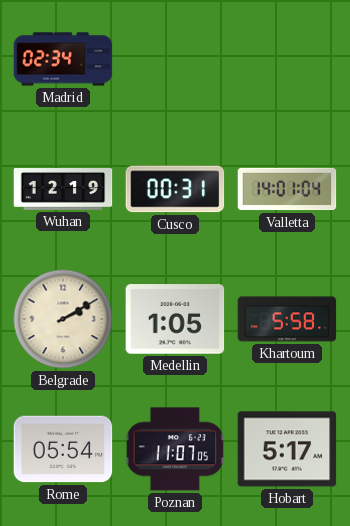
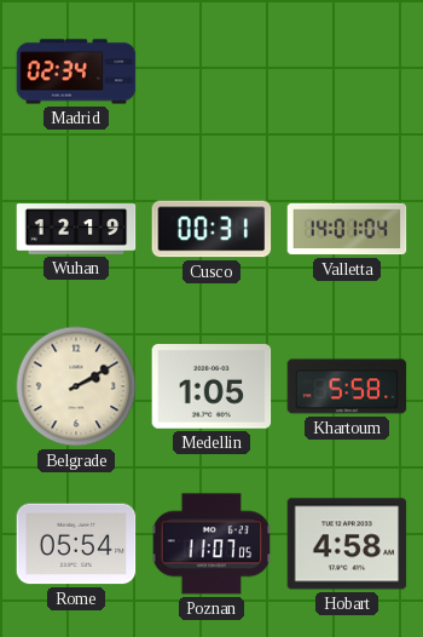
Hobart: 5:17 -> 4:58 (347, 544)
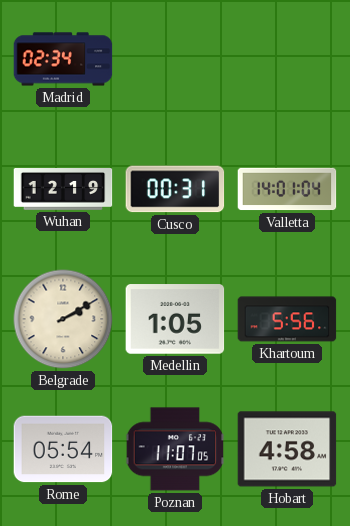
Khartoum: 5:58 -> 5:56 (287, 319)
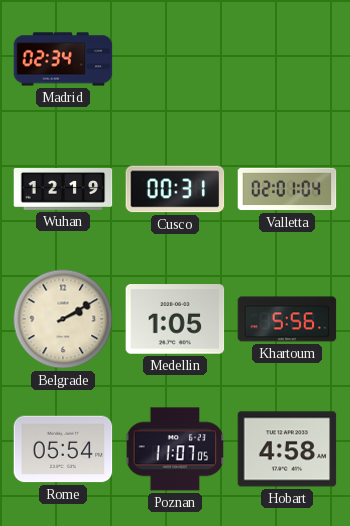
Valletta: 14:01 -> 02:01 (287, 189)
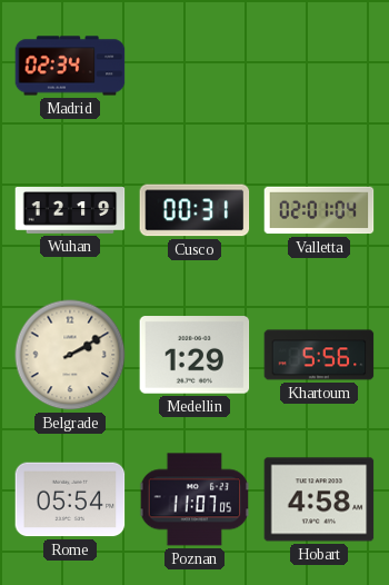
Medellin: 1:05 -> 1:29 (194, 355)
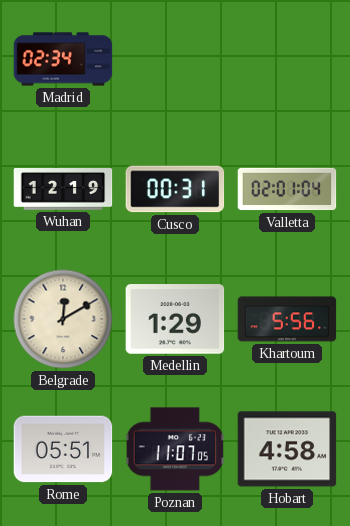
Belgrade: 2:10 -> 12:10 (63, 319)
Rome: 05:54 -> 05:51 (63, 449)
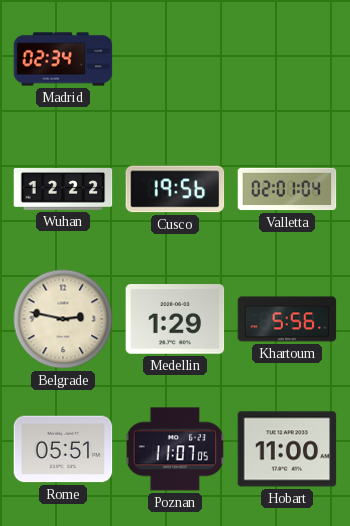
Wuhan: 12:19 -> 12:22 (63, 190)
Cusco: 00:31 -> 19:56 (175, 189)
Belgrade: 12:10 -> 2:47 (63, 319)
Hobart: 4:58 -> 11:00 (287, 449)
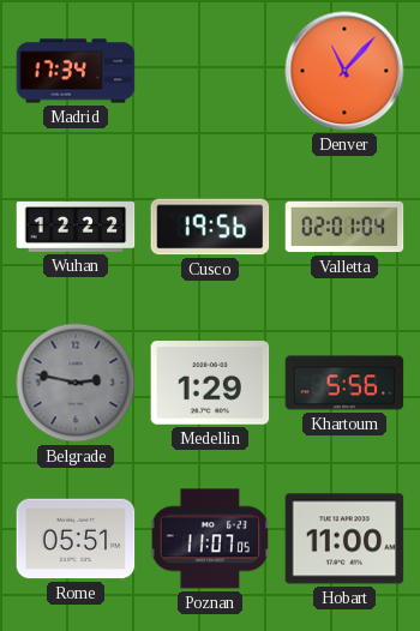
Madrid: 02:34 -> 17:34 (76, 71)
Denver: none -> 11:07 (344, 71)
Belgrade dial: cream -> grey (76, 383)
